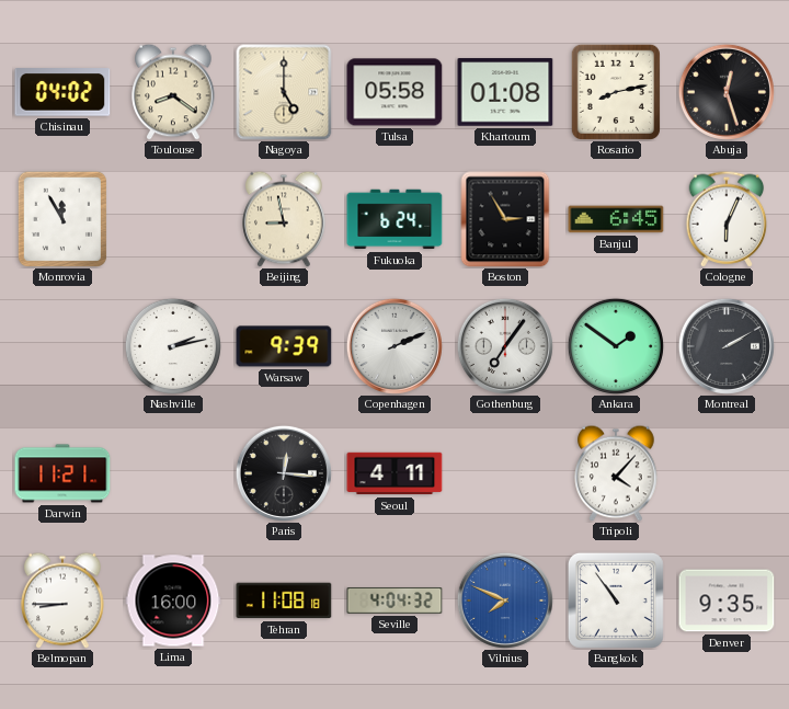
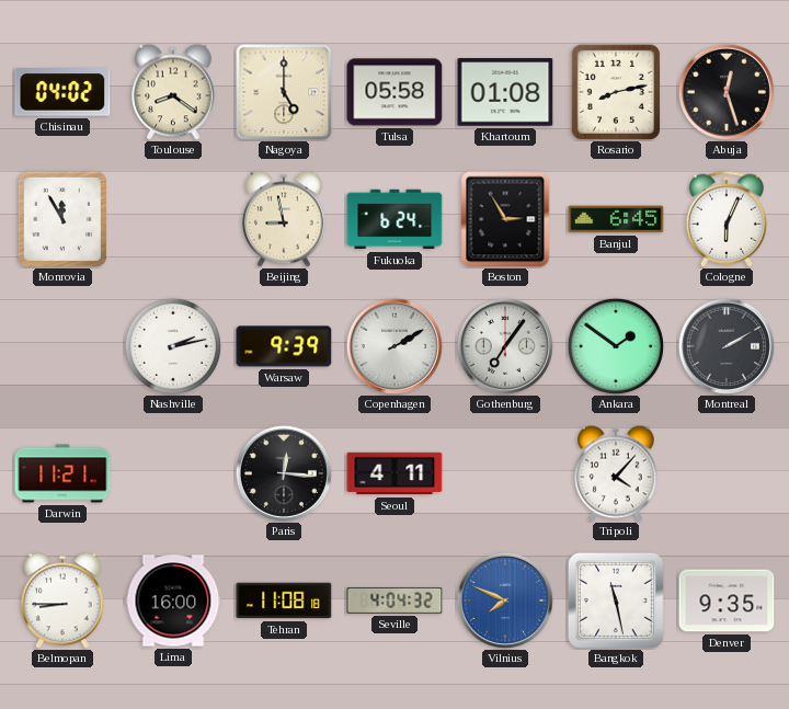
Copenhagen: 2:11 -> 2:10 (395, 346)
Bangkok: 10:54 -> 11:28 (616, 601)
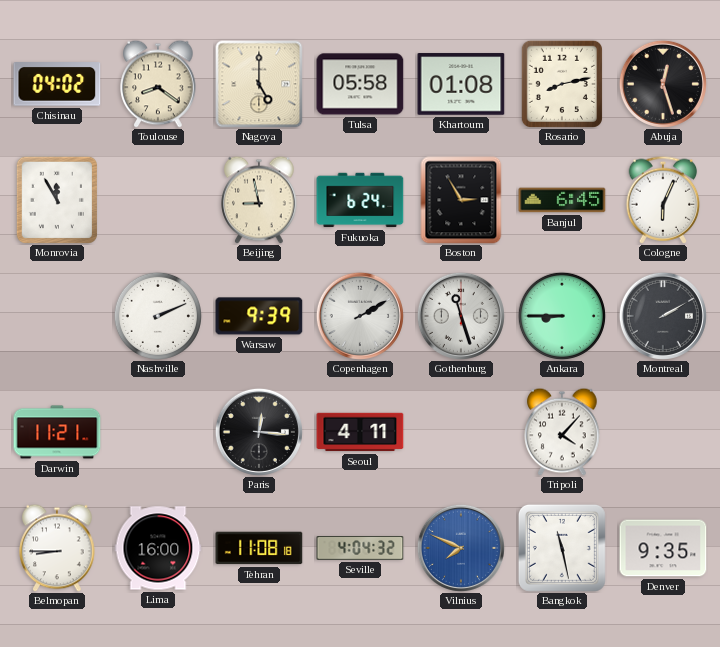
Nashville: 2:13 -> 2:11 (158, 316)
Gothenburg: 7:06 -> 11:27 (461, 316)
Ankara: 1:51 -> 8:45 (562, 316)
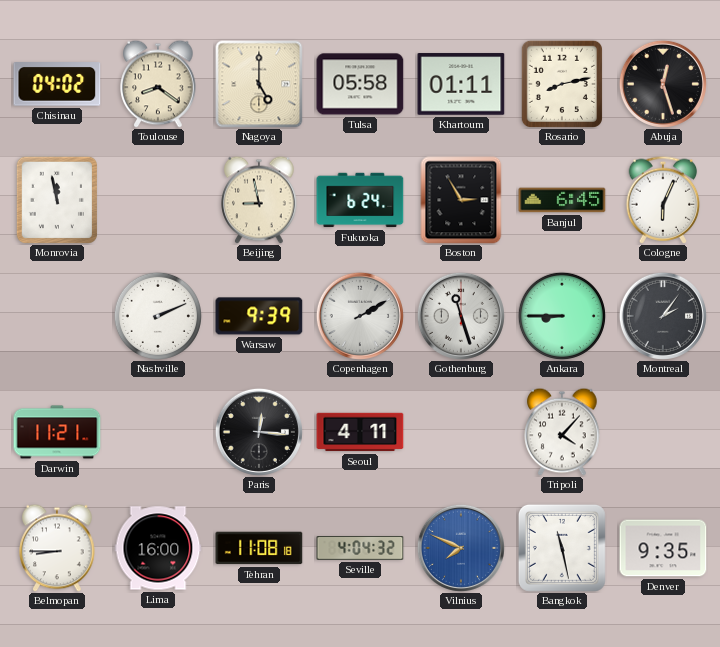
Khartoum: 01:08 -> 01:11 (461, 84)
Monrovia: 11:55 -> 11:58 (57, 199)
Montreal: 2:10 -> 2:06 (663, 316)
